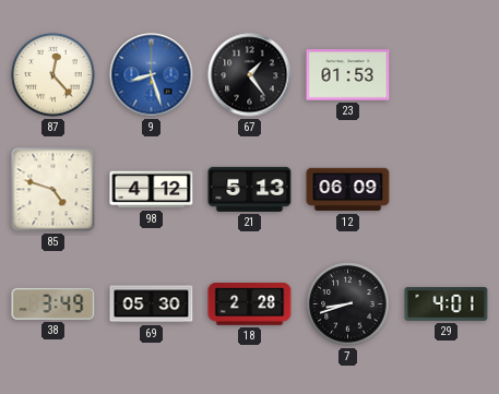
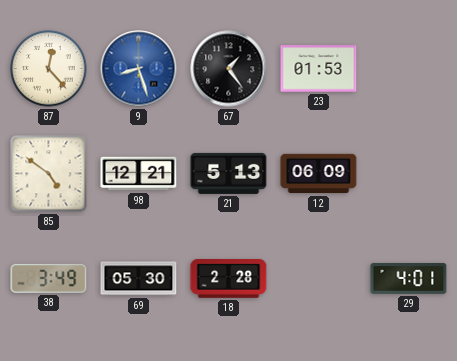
85: 4:48 -> 4:51 (49, 174)
98: 4:12 -> 12:21 (139, 174)
7: 8:42 -> none (348, 305)
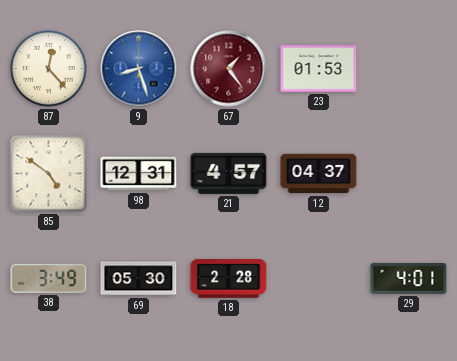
67 dial: black -> burgundy (229, 69)
98: 12:21 -> 12:31 (139, 174)
21: 5:13 -> 4:57 (229, 173)
12: 06:09 -> 04:37 (319, 174)
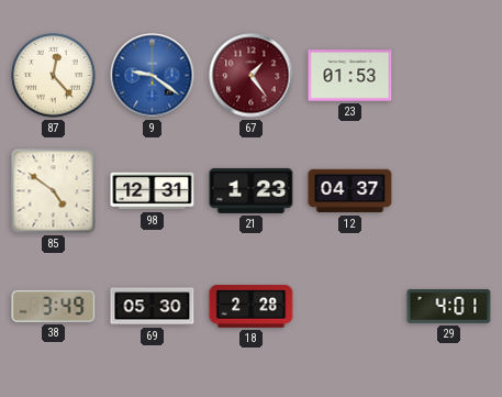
9: 8:27 -> 9:21 (153, 76)
21: 4:57 -> 1:23 (252, 190)
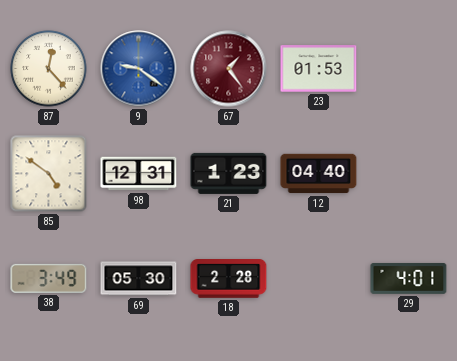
12: 04:37 -> 04:40 (319, 174)
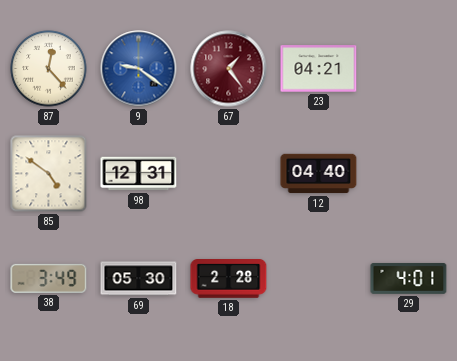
23: 01:53 -> 04:21 (319, 69)
21: 1:23 -> none (229, 173)
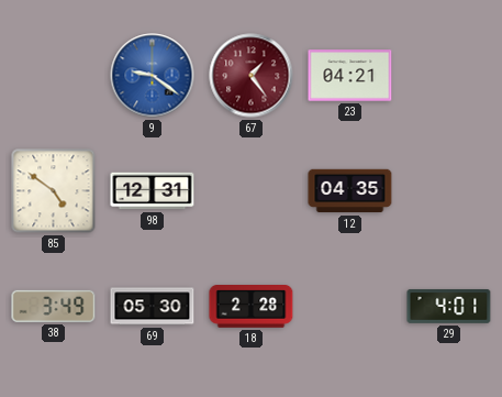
87: 12:23 -> none (49, 69)
12: 04:40 -> 04:35 (350, 191)
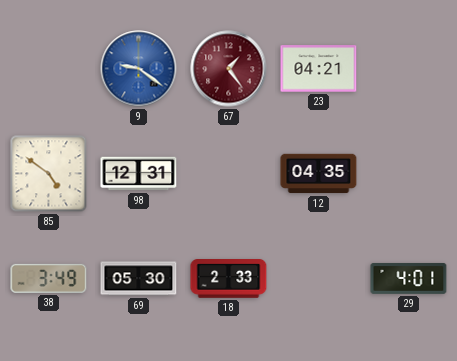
18: 2:28 -> 2:33 (229, 279)
